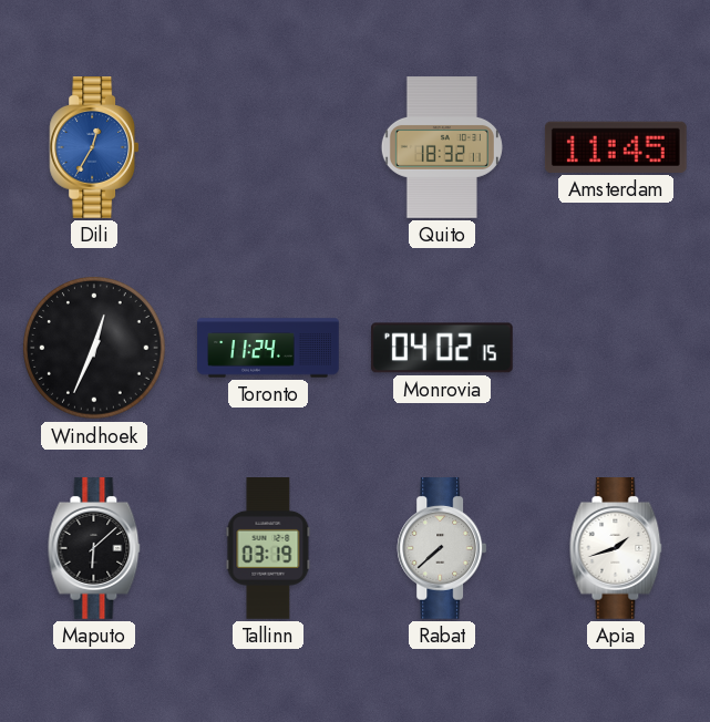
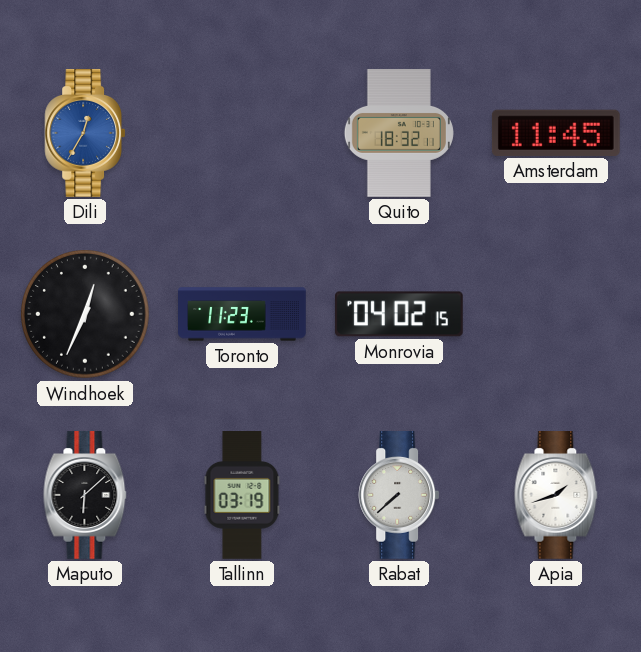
Toronto: 11:24 -> 11:23 (242, 314)
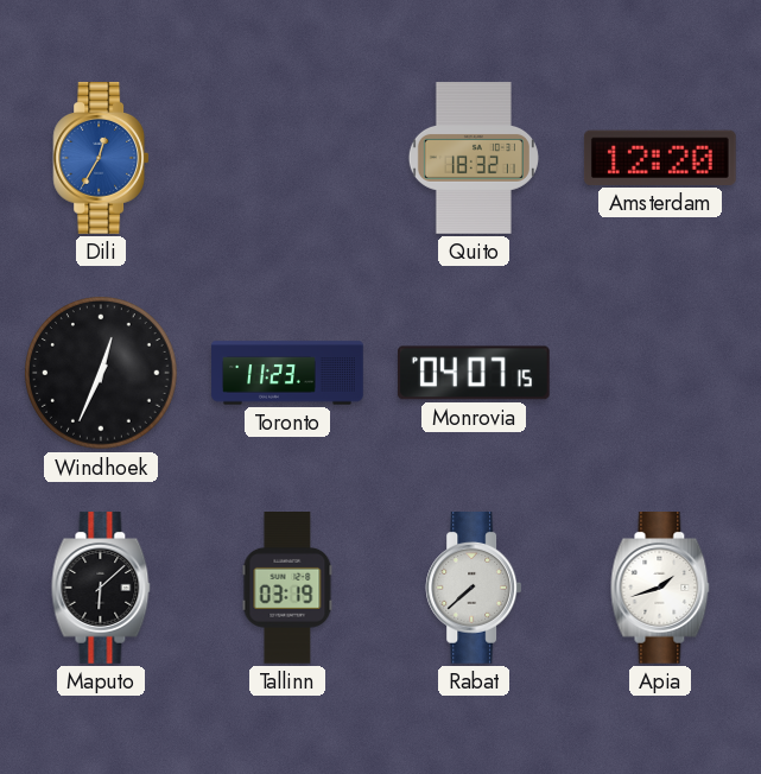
Amsterdam: 11:45 -> 12:20 (660, 158)
Monrovia: 04:02 -> 04:07 (474, 373)
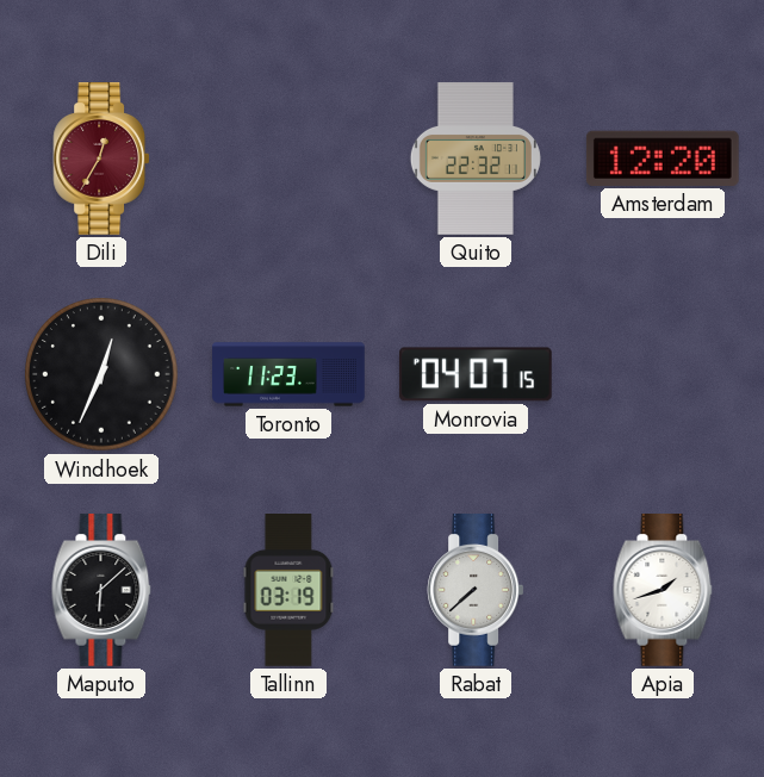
Dili dial: blue -> burgundy (101, 160)
Quito: 18:32 -> 22:32 (476, 158)
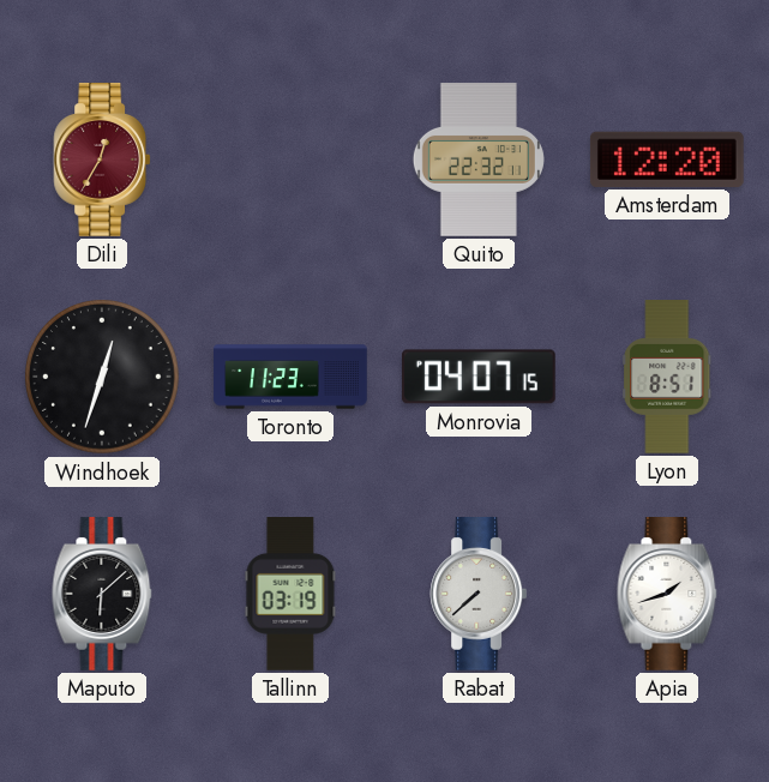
Windhoek: 12:34 -> 12:33 (103, 378)
Lyon: none -> 8:51 (667, 378)
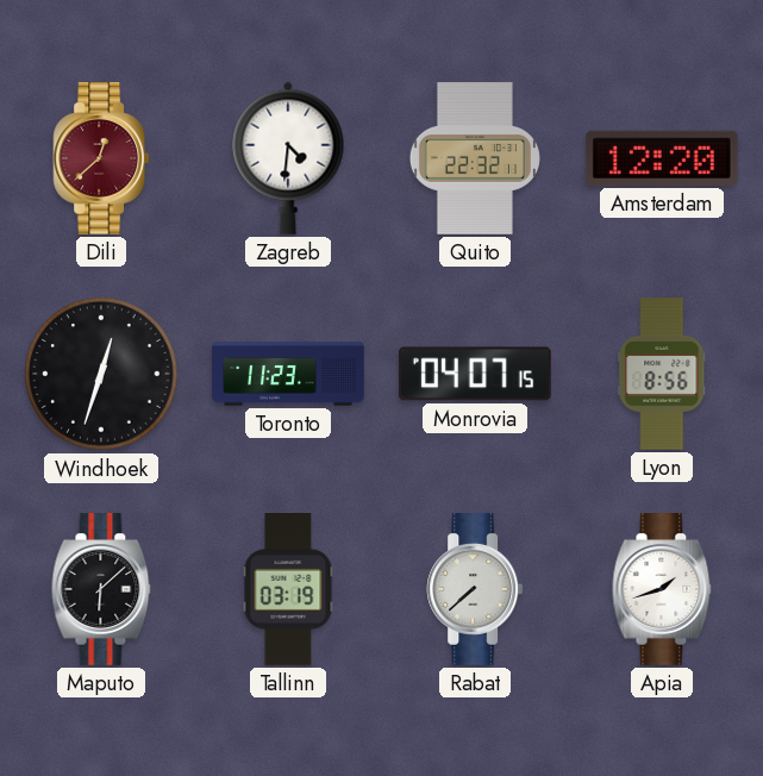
Dili: 12:35 -> 12:38 (101, 159)
Zagreb: none -> 4:31 (288, 158)
Lyon: 8:51 -> 8:56 (662, 375)
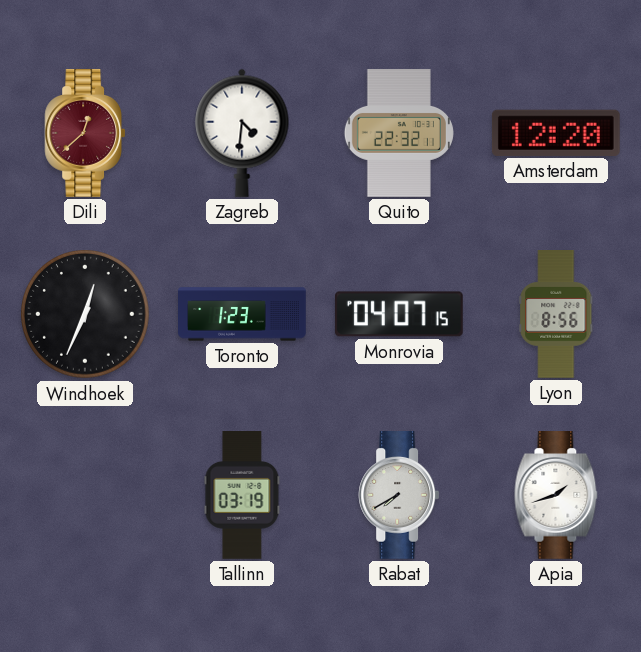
Windhoek: 12:33 -> 12:34 (86, 315)
Toronto: 11:23 -> 1:23 (242, 314)
Maputo: 6:08 -> none (101, 590)
Rabat: 7:38 -> 7:40 (399, 496)
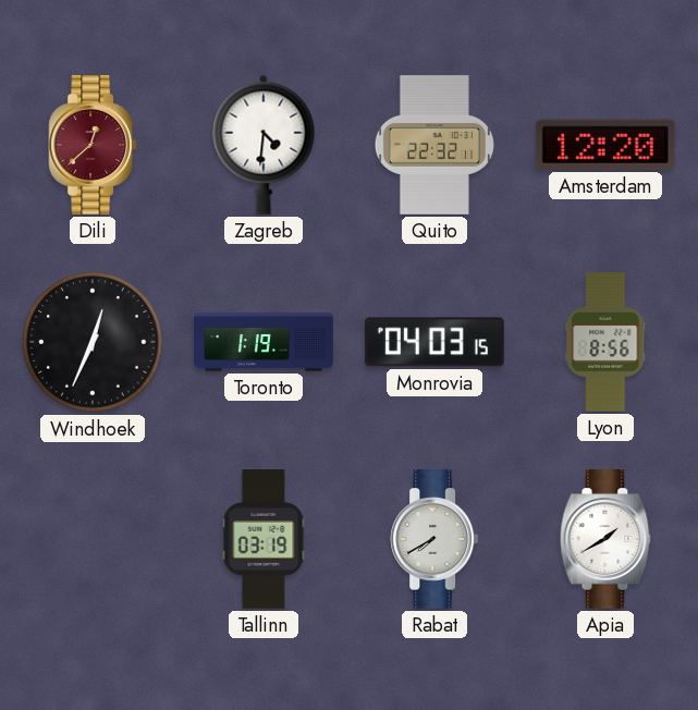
Toronto: 1:23 -> 1:19 (264, 342)
Monrovia: 04:07 -> 04:03 (434, 342)
Apia: 1:42 -> 1:40 (605, 540)
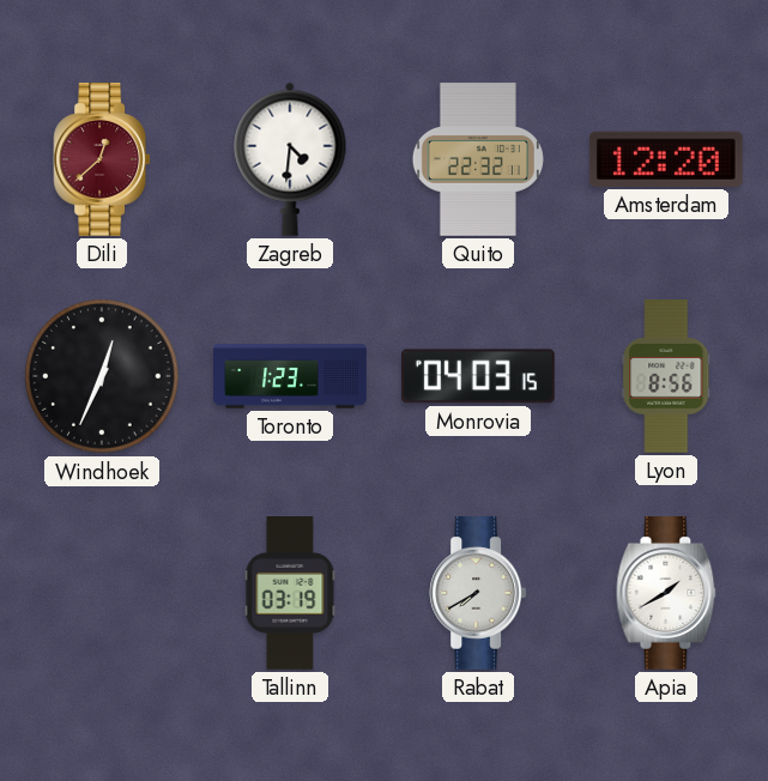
Toronto: 1:19 -> 1:23 (290, 376)
